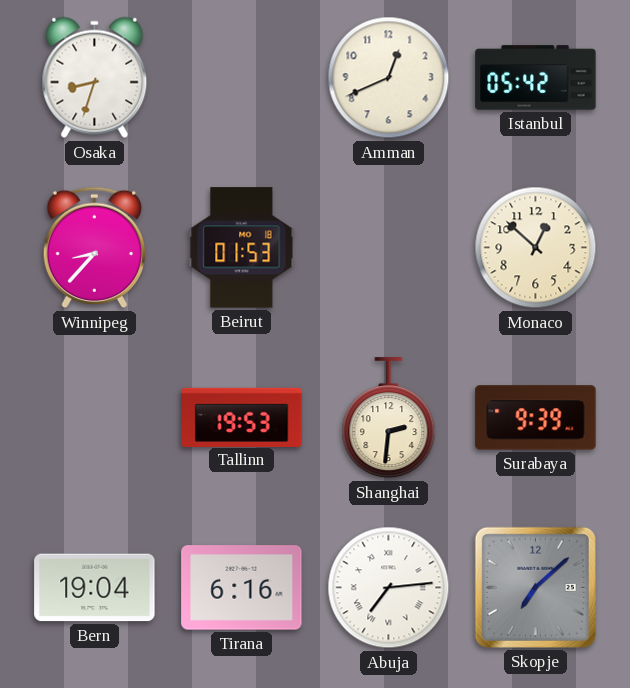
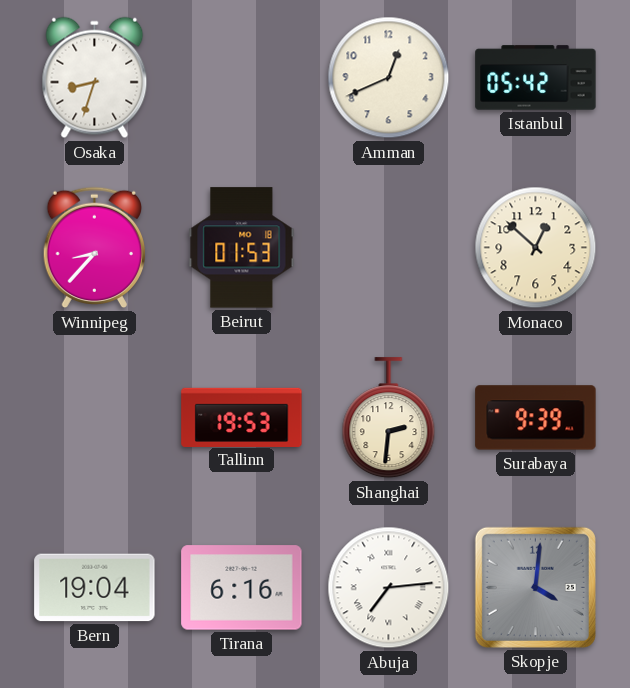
Skopje: 7:08 -> 4:01 (535, 587)
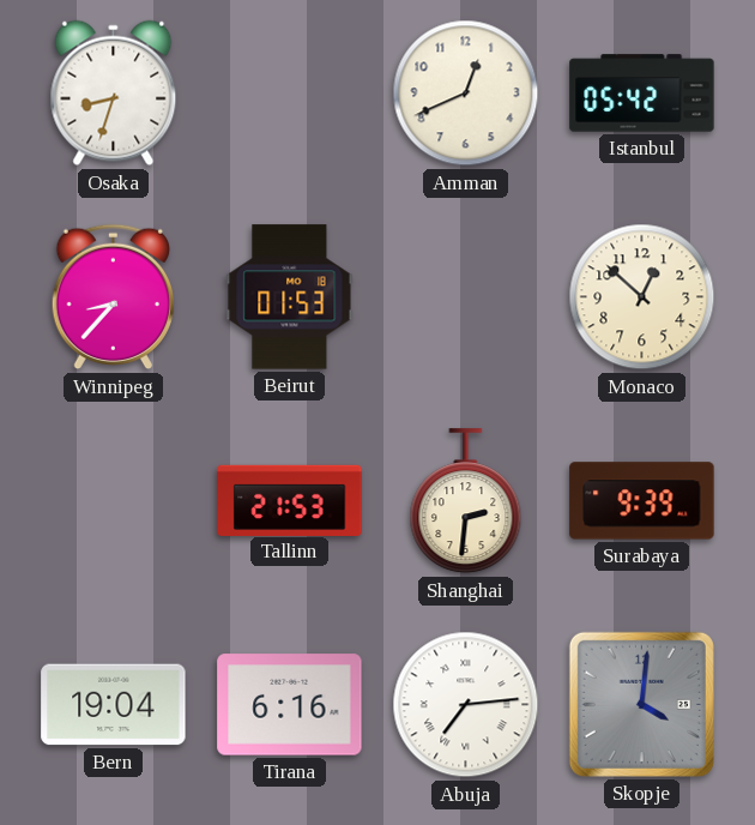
Tallinn: 19:53 -> 21:53 (290, 500)
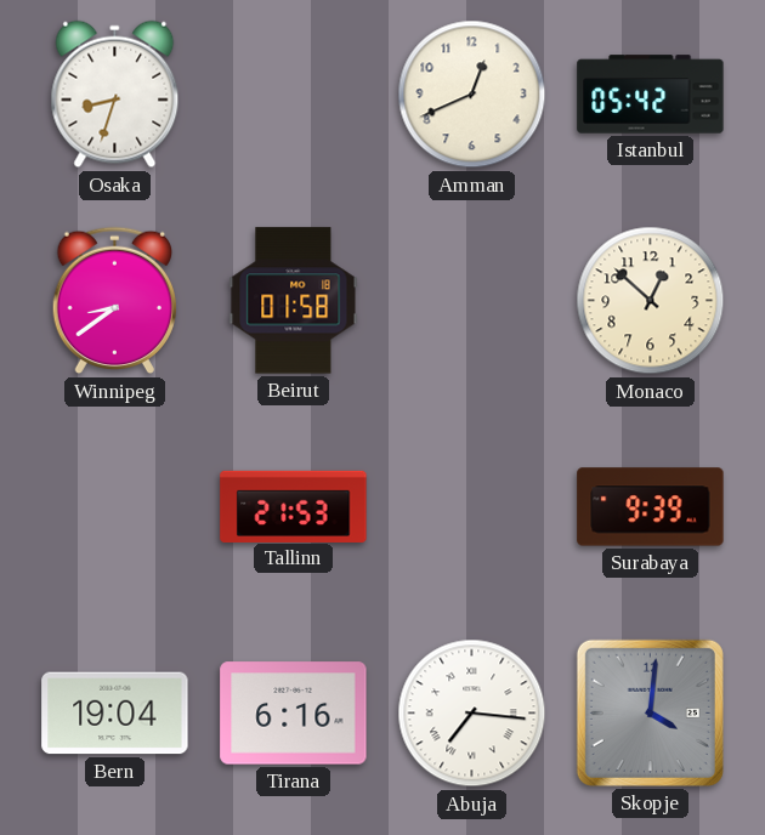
Winnipeg: 8:37 -> 8:39 (114, 301)
Beirut: 01:53 -> 01:58 (294, 301)
Shanghai: 2:31 -> none (466, 501)
Abuja: 7:14 -> 7:16 (472, 714)
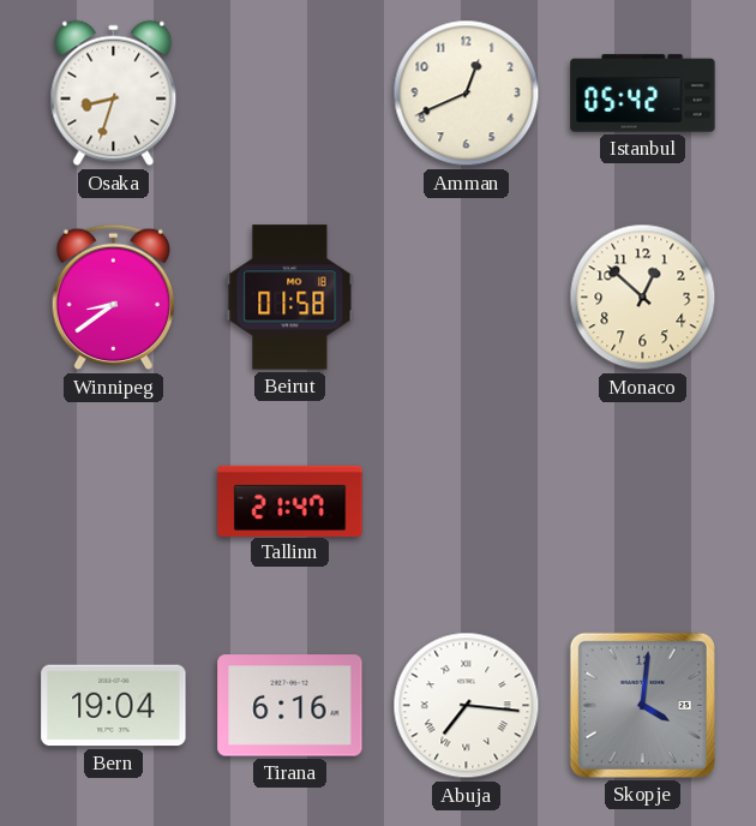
Tallinn: 21:53 -> 21:47 (290, 501)
Surabaya: 9:39 -> none (651, 507)
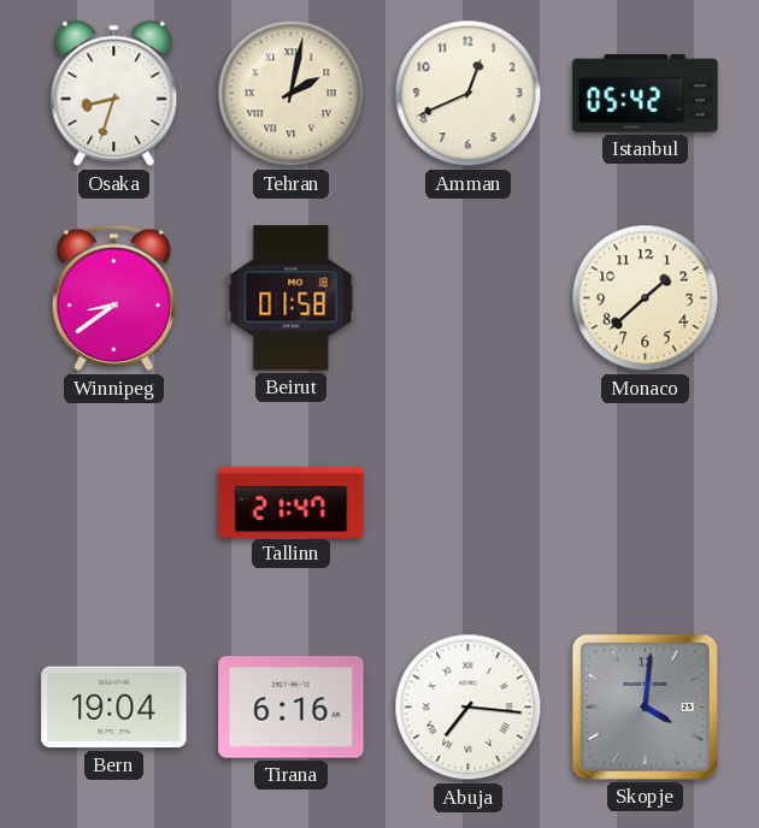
Tehran: none -> 2:02 (292, 94)
Monaco: 12:52 -> 1:38 (646, 298)
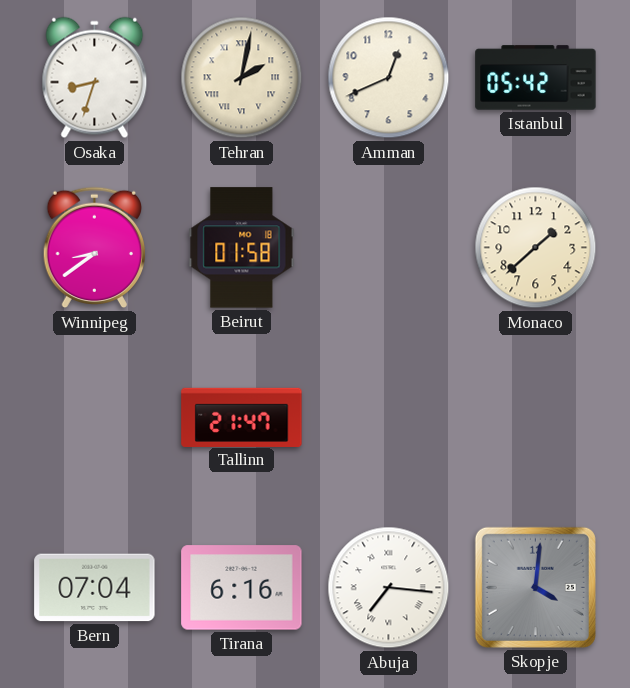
Bern: 19:04 -> 07:04 (95, 588)
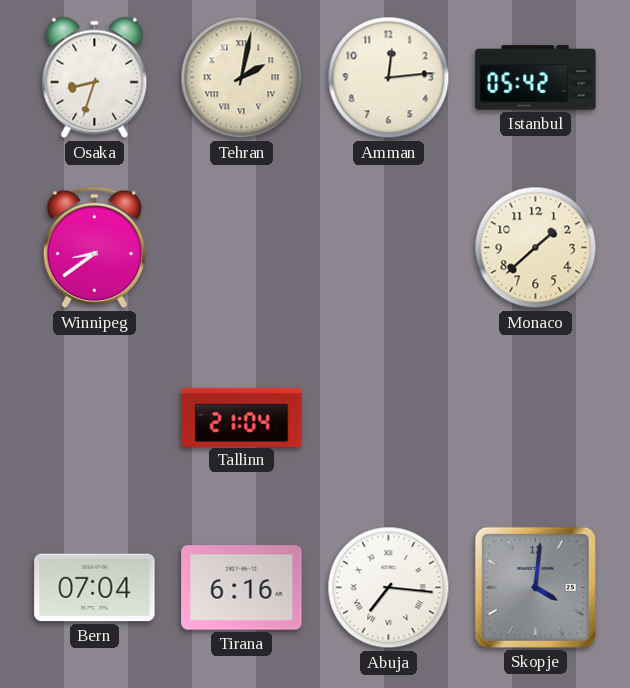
Amman: 12:41 -> 12:14 (389, 78)
Beirut: 01:58 -> none (242, 248)
Tallinn: 21:47 -> 21:04 (242, 417)
